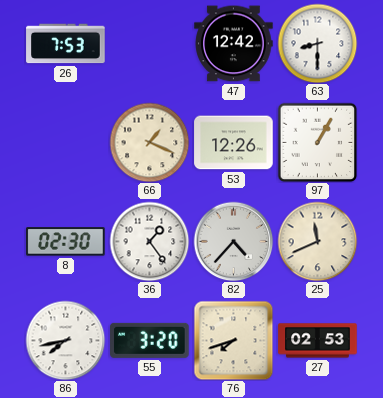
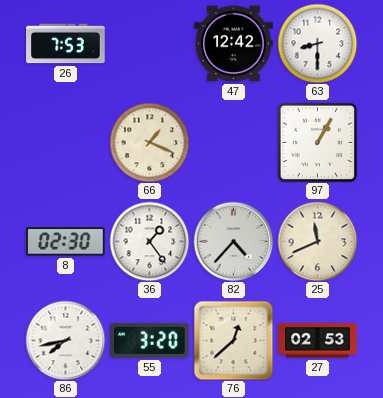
53: 12:26 -> none (234, 143)
76: 7:42 -> 12:38 (233, 340)
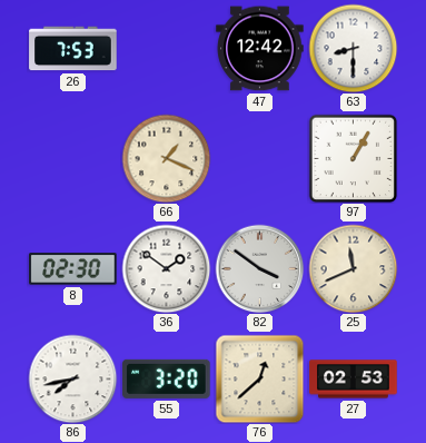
36: 1:24 -> 1:51 (166, 268)
82: 4:37 -> 3:51 (259, 268)
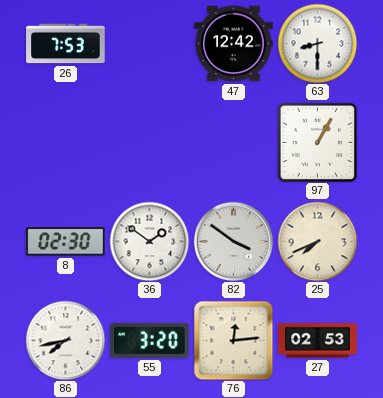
66: 1:19 -> none (166, 158)
25: 11:41 -> 7:41 (317, 241)
76: 12:38 -> 12:14 (233, 340)
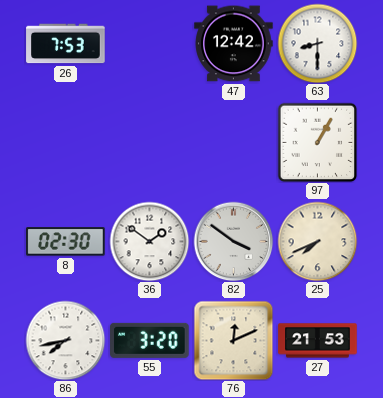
76: 12:14 -> 12:11 (233, 340)
27: 02:53 -> 21:53 (318, 341)
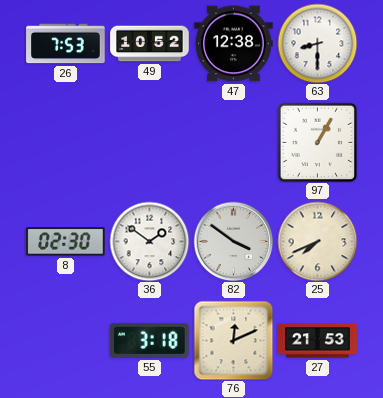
49: none -> 10:52 (150, 44)
47: 12:42 -> 12:38 (234, 44)
86: 7:43 -> none (65, 340)
55: 3:20 -> 3:18 (150, 340)
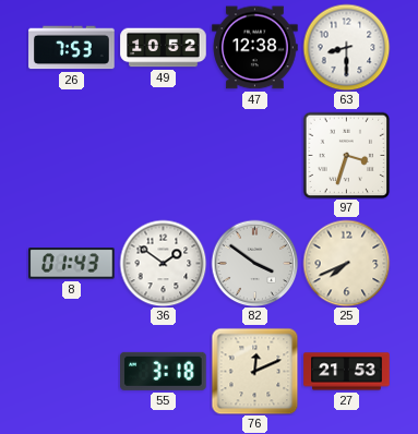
97: 1:05 -> 3:33 (346, 155)
8: 02:30 -> 01:43 (72, 264)
